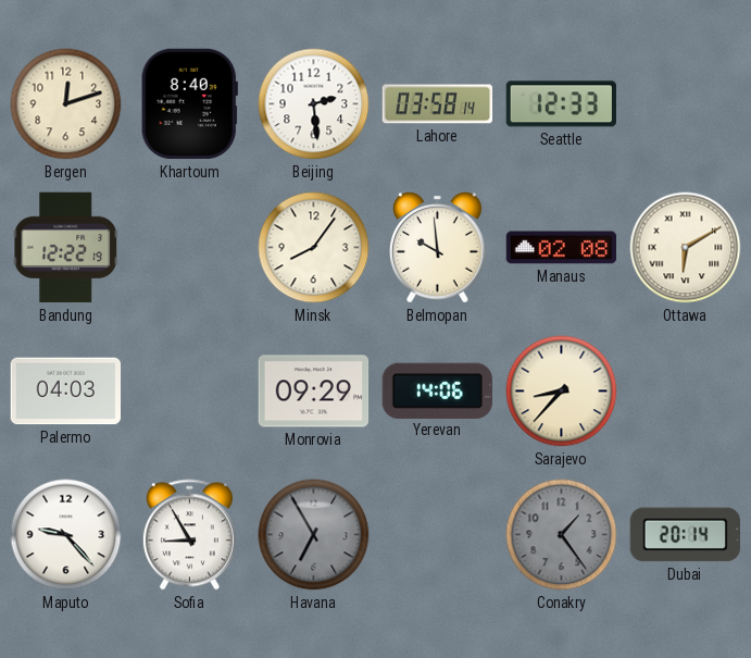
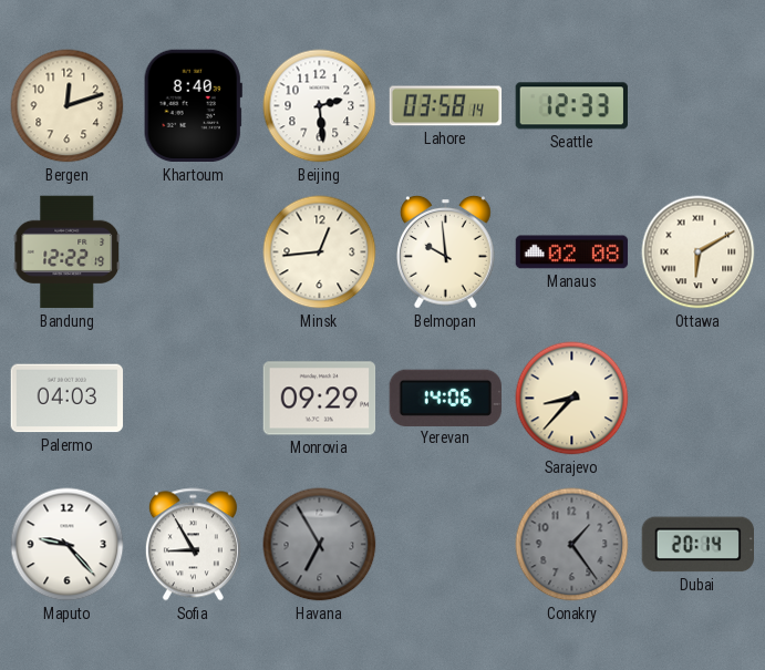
Minsk: 8:06 -> 12:44 (320, 252)
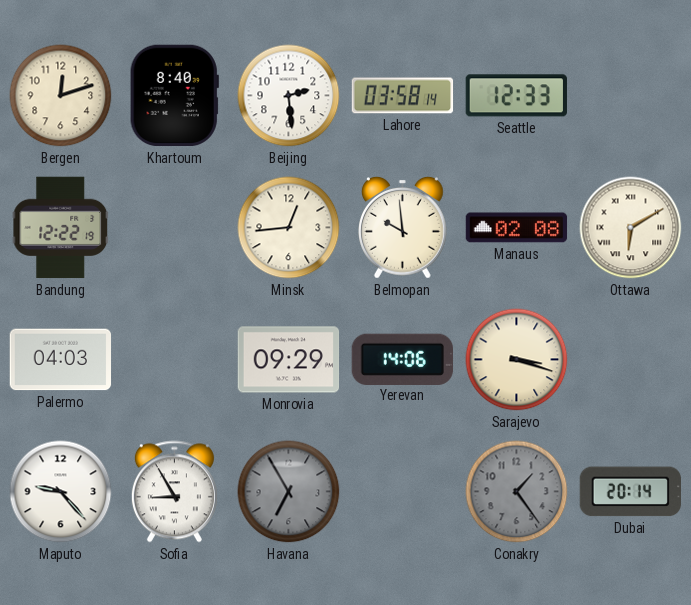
Sarajevo: 8:37 -> 3:18 (517, 360)
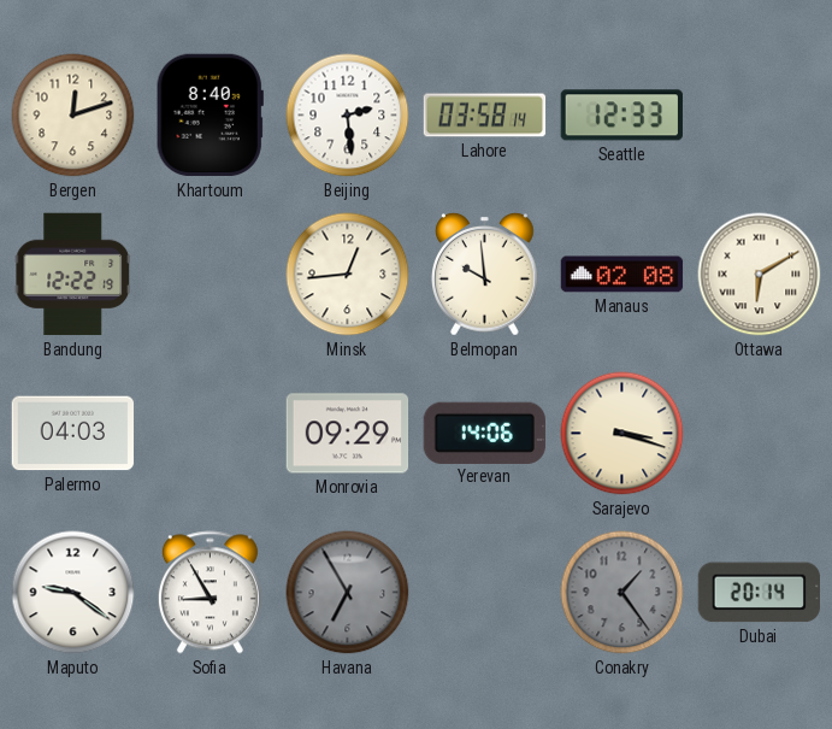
Maputo: 9:23 -> 9:21 (73, 593)
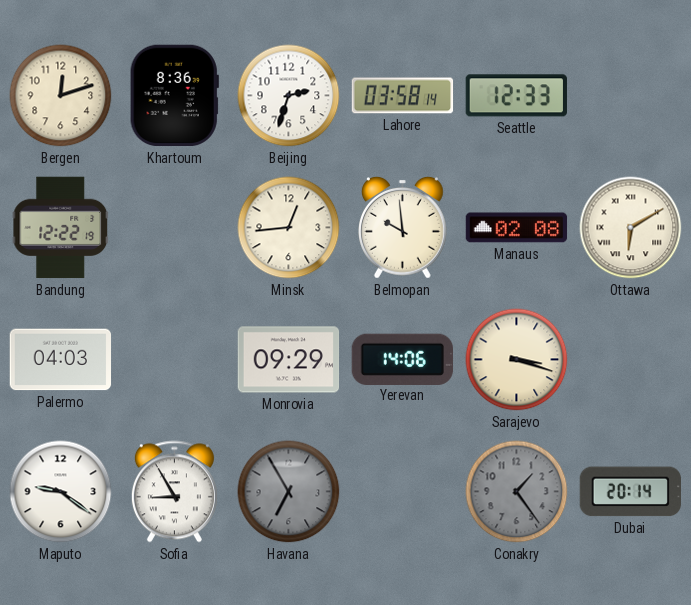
Khartoum: 8:40 -> 8:36 (174, 96)
Beijing: 2:29 -> 2:33 (289, 96)
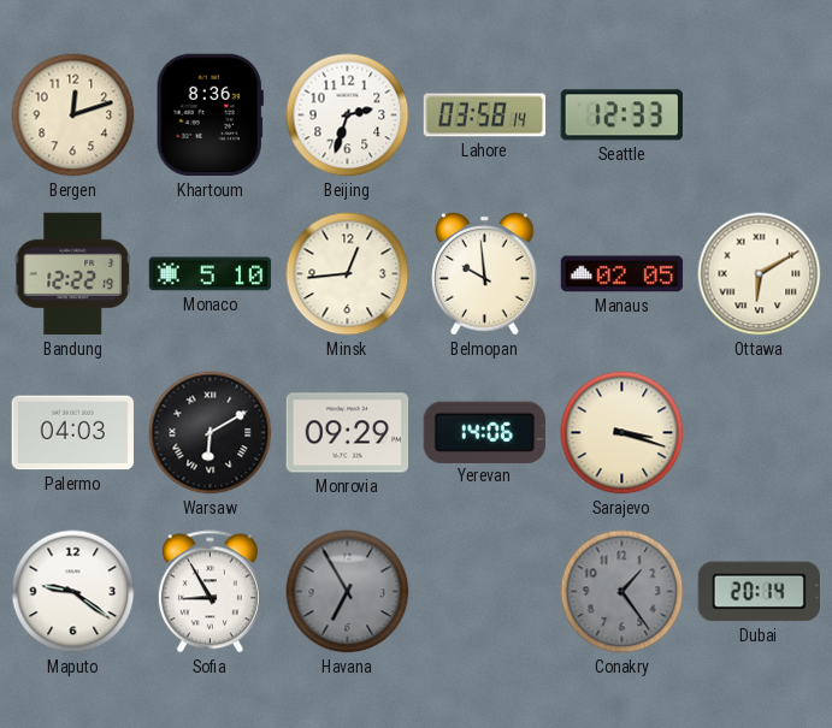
Monaco: none -> 5:10 (211, 274)
Manaus: 02:08 -> 02:05 (622, 274)
Warsaw: none -> 6:10 (211, 433)
